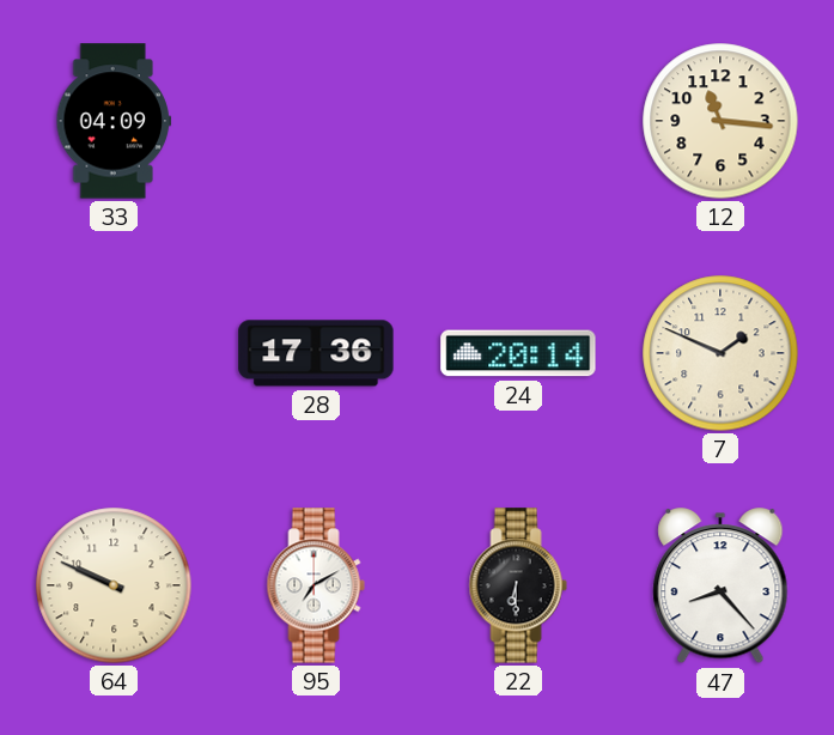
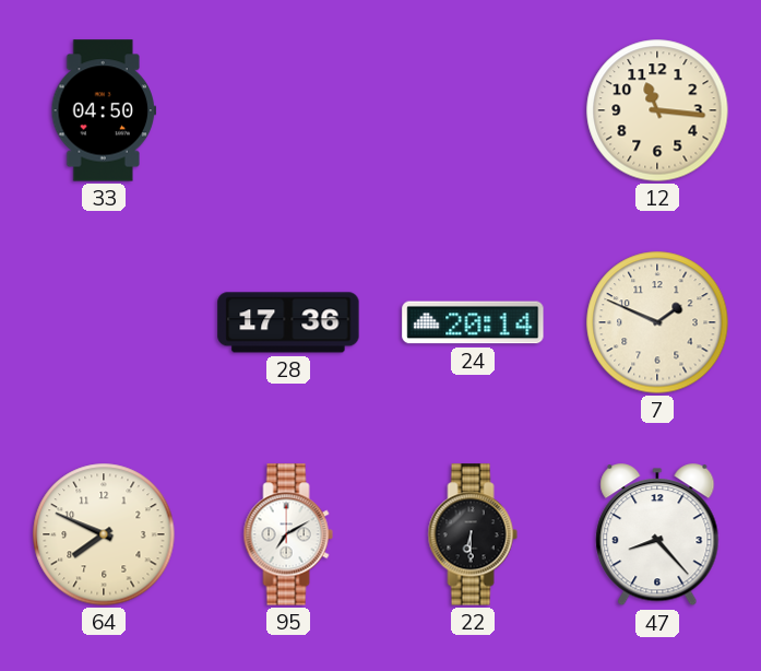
33: 04:09 -> 04:50 (104, 110)
64: 9:49 -> 7:49 (104, 534)
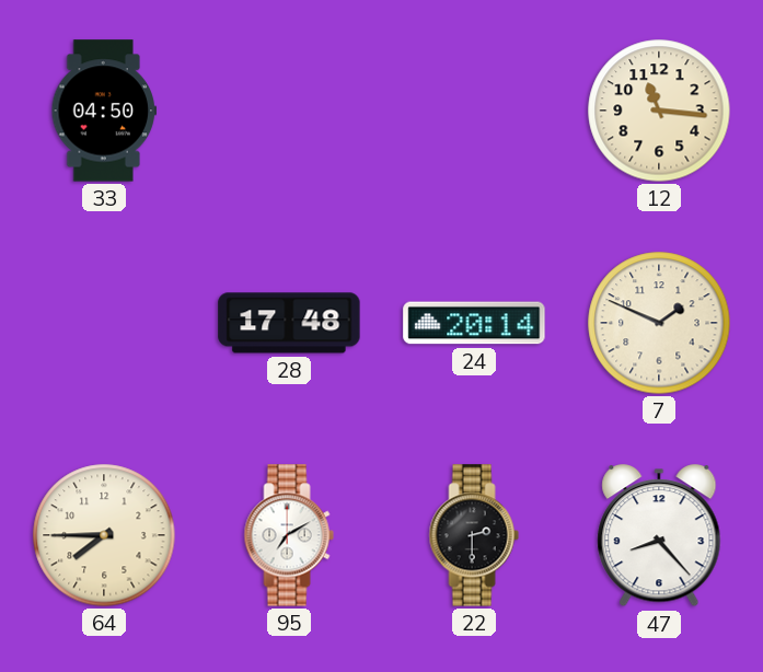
28: 17:36 -> 17:48 (289, 323)
64: 7:49 -> 7:45 (104, 535)
22: 6:30 -> 2:30 (474, 535)
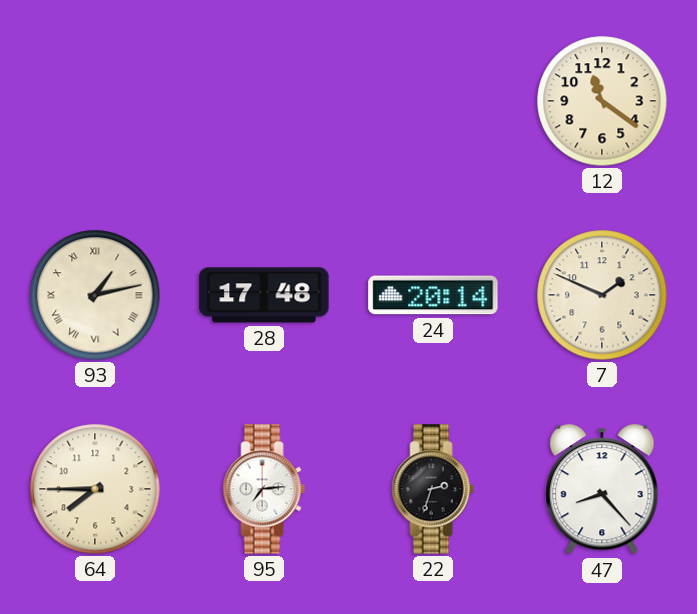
33: 04:50 -> none (104, 111)
12: 11:16 -> 11:21 (602, 101)
93: none -> 1:13 (95, 295)
95: 7:10 -> 7:14 (264, 489)
22: 2:30 -> 2:33 (433, 489)
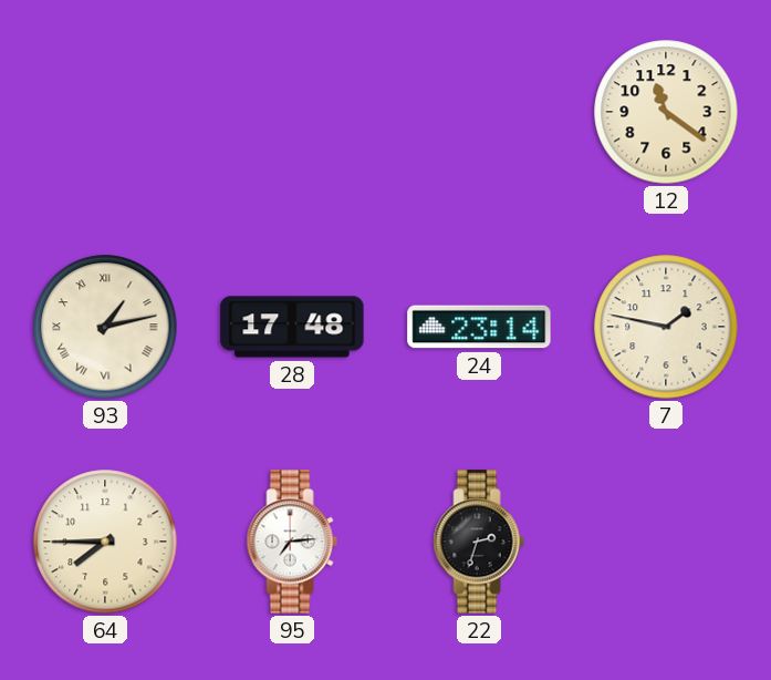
24: 20:14 -> 23:14 (479, 327)
7: 1:49 -> 1:47 (666, 327)
47: 8:23 -> none (602, 490)
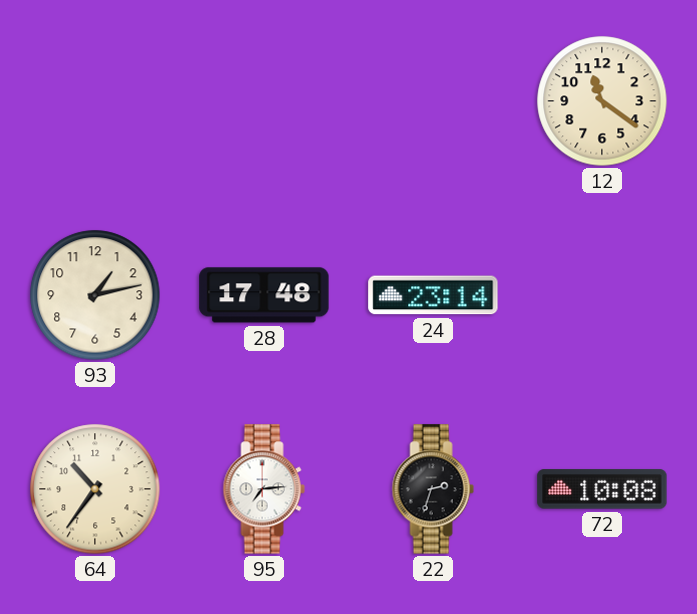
93 numerals: Roman -> Arabic (95, 295)
7: 1:47 -> none (666, 327)
64: 7:45 -> 10:36 (95, 489)
72: none -> 10:08 (602, 489)
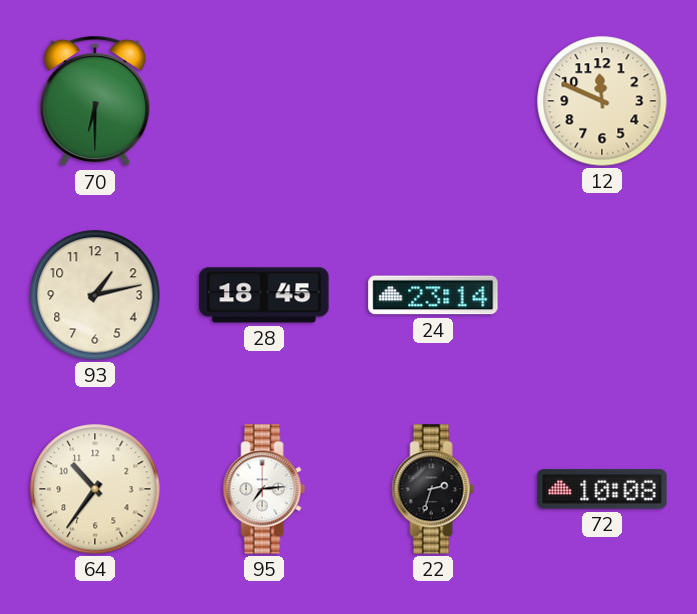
70: none -> 6:30 (95, 101)
12: 11:21 -> 11:49 (602, 101)
28: 17:48 -> 18:45 (264, 295)
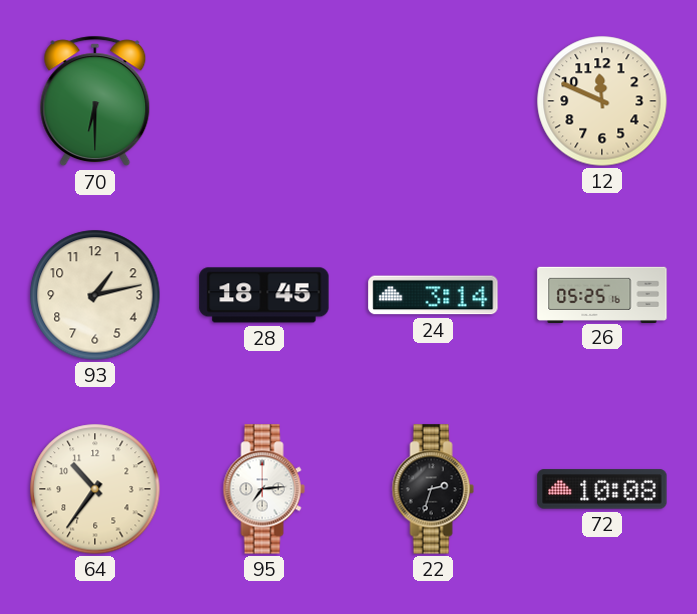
24: 23:14 -> 3:14 (433, 295)
26: none -> 05:25 (602, 294)
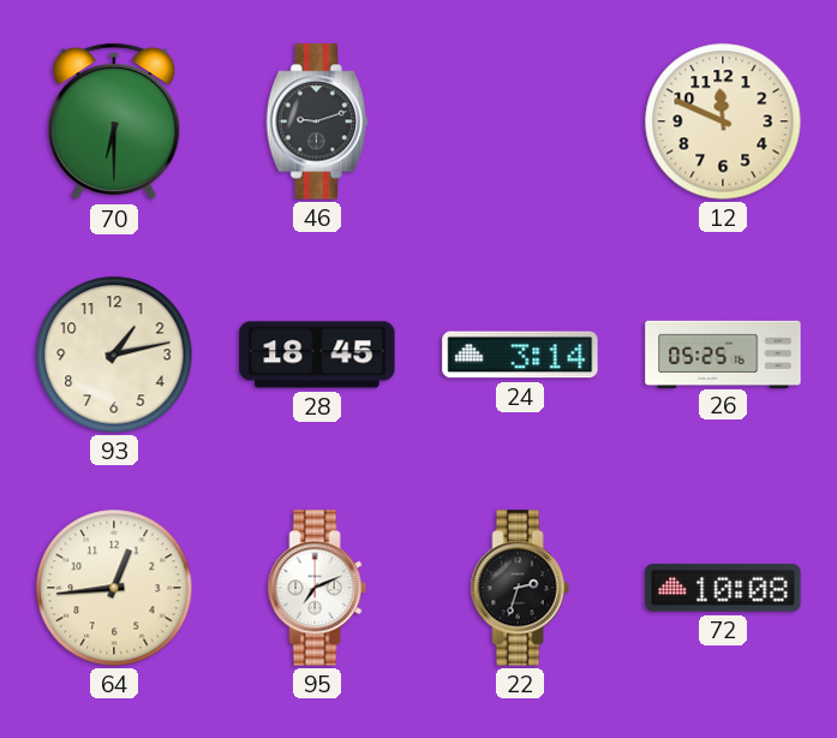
46: none -> 9:12 (317, 121)
64: 10:36 -> 12:44 (114, 588)
95: 7:14 -> 7:11 (317, 588)
